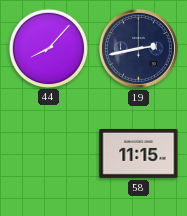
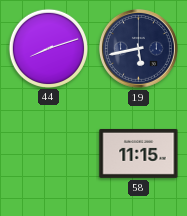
44: 8:07 -> 8:12 (48, 48)
19: 2:43 -> 5:43 (138, 48)
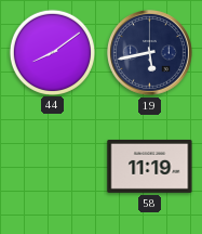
44: 8:12 -> 8:09 (52, 52)
58: 11:15 -> 11:19 (150, 166)
